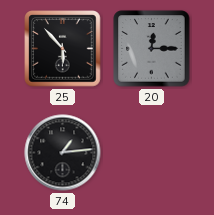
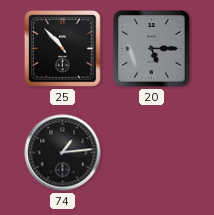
25: 5:53 -> 10:53 (63, 49)
20: 12:15 -> 5:15 (152, 49)
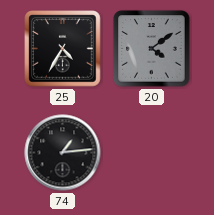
25: 10:53 -> 4:35 (63, 49)
20: 5:15 -> 4:09 (152, 49)
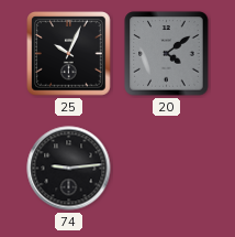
25: 4:35 -> 10:04 (69, 54)
74: 1:14 -> 9:14 (69, 169)
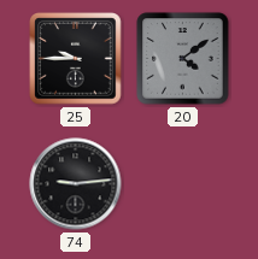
25: 10:04 -> 9:45 (76, 59)
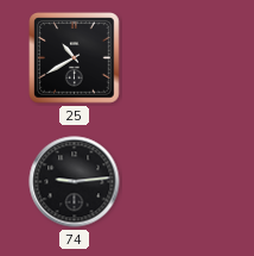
25: 9:45 -> 10:40 (75, 58)
20: 4:09 -> none (183, 59)
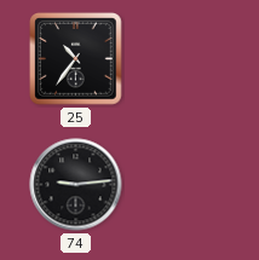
25: 10:40 -> 10:36 (76, 59)
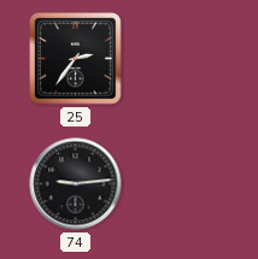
25: 10:36 -> 2:36 (76, 59)
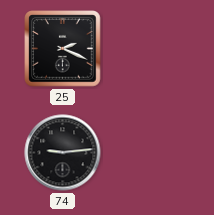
25: 2:36 -> 2:19 (63, 49)
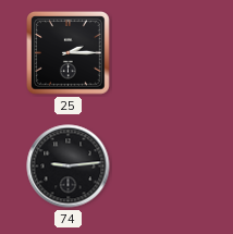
25: 2:19 -> 2:15 (69, 53)
